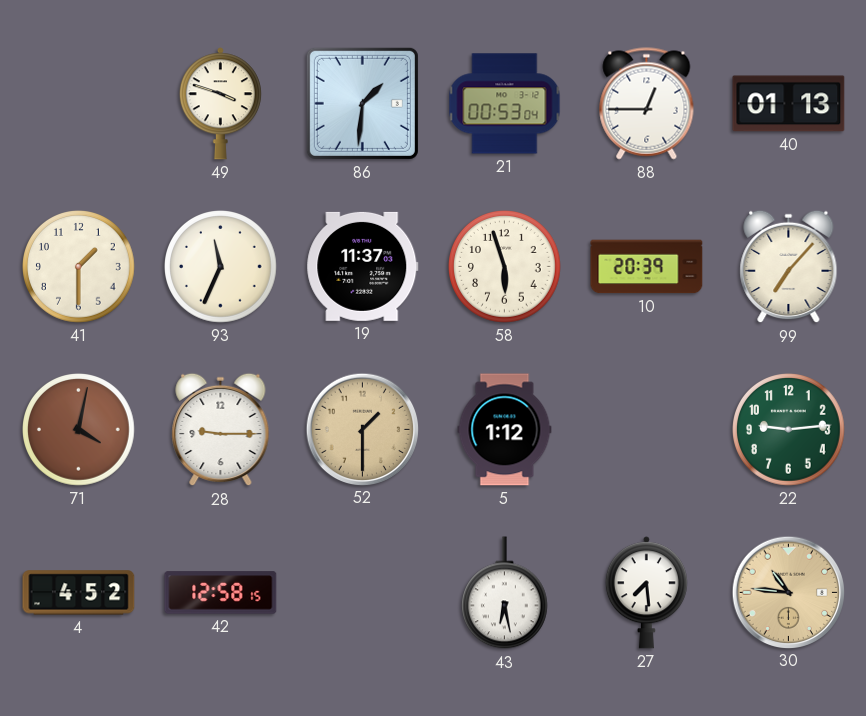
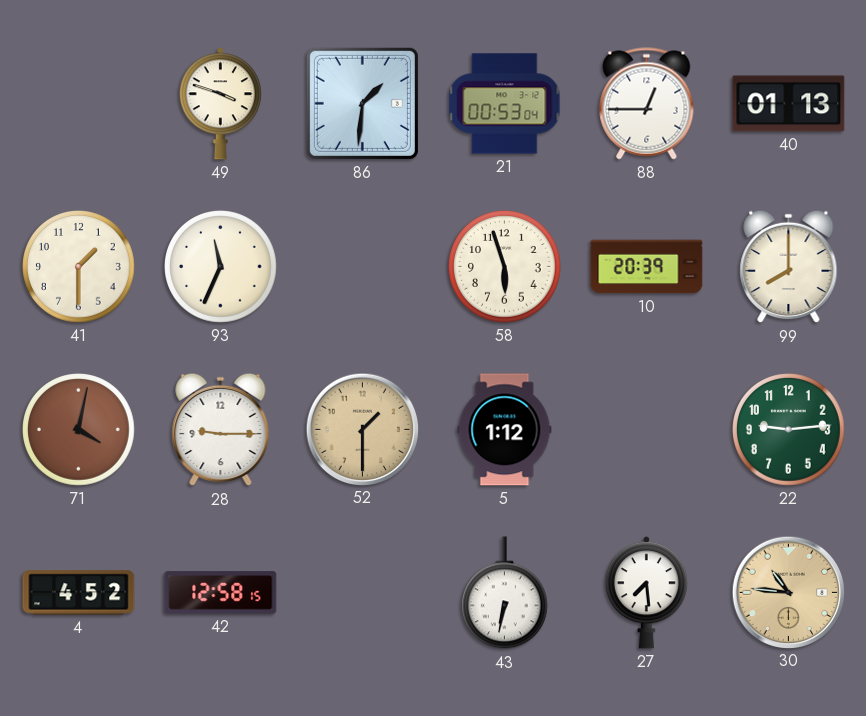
19: 11:37 -> none (363, 266)
99: 7:07 -> 8:00 (789, 267)
43: 6:28 -> 6:32 (504, 593)
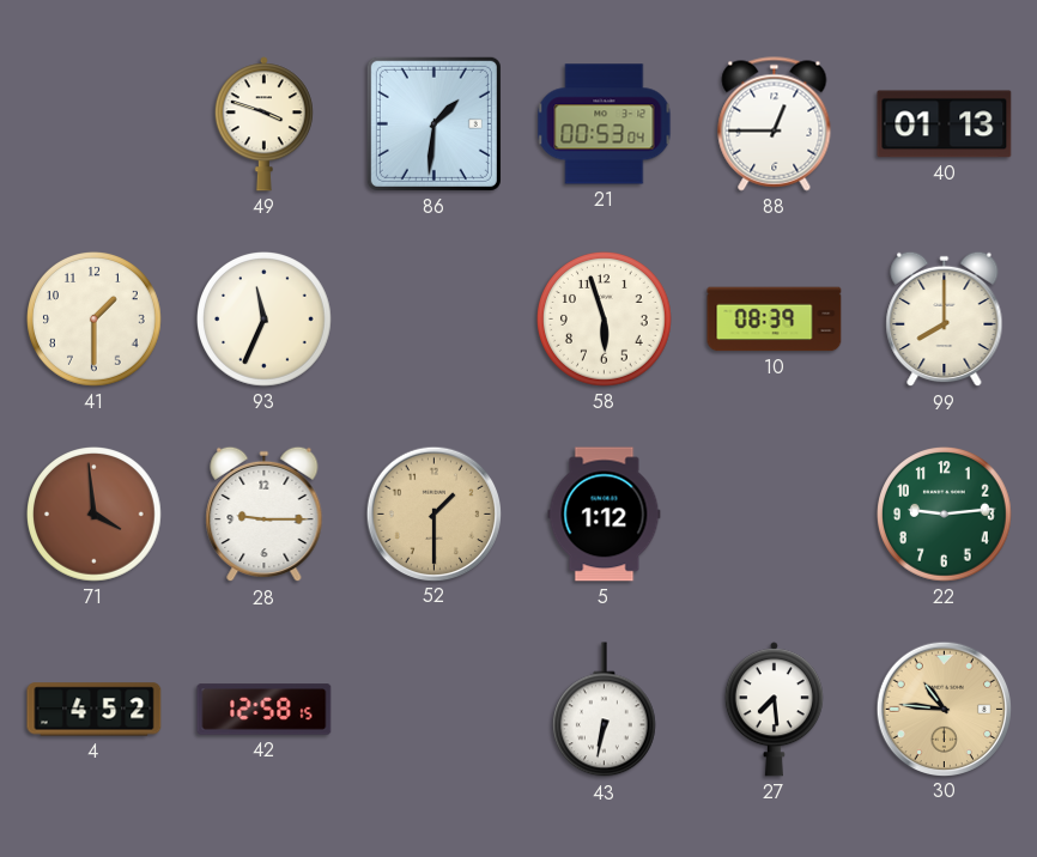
10: 20:39 -> 08:39 (775, 320)
71: 4:02 -> 3:59 (95, 515)
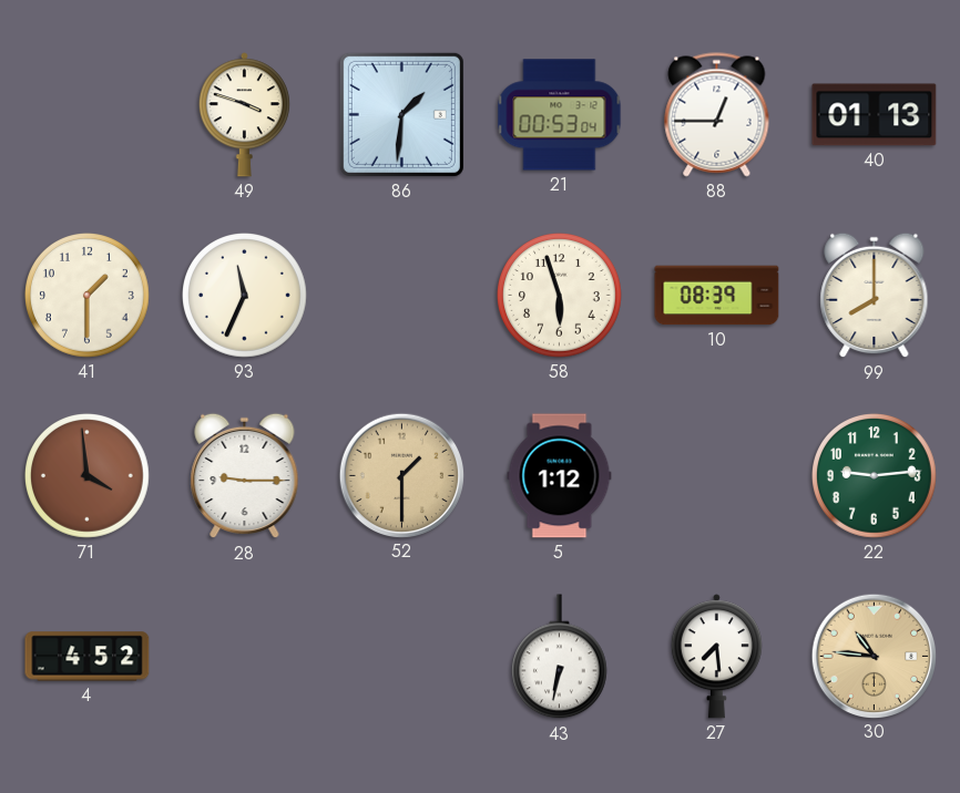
42: 12:58 -> none (265, 710)
